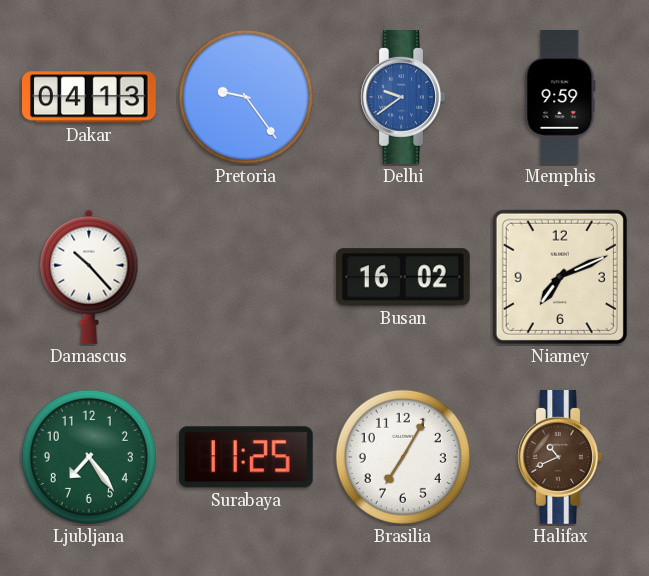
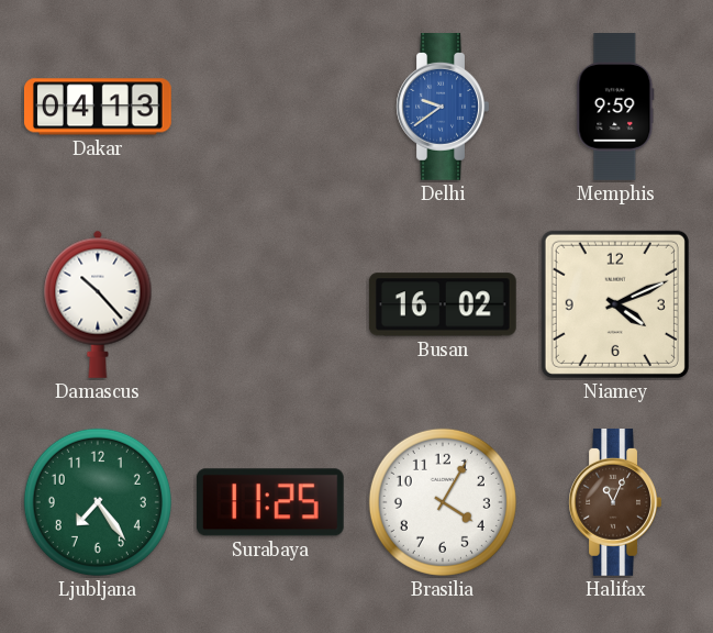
Pretoria: 9:24 -> none (246, 97)
Niamey: 7:11 -> 4:11 (615, 304)
Brasilia: 7:05 -> 4:05 (443, 502)
Halifax: 10:41 -> 11:04 (615, 503)
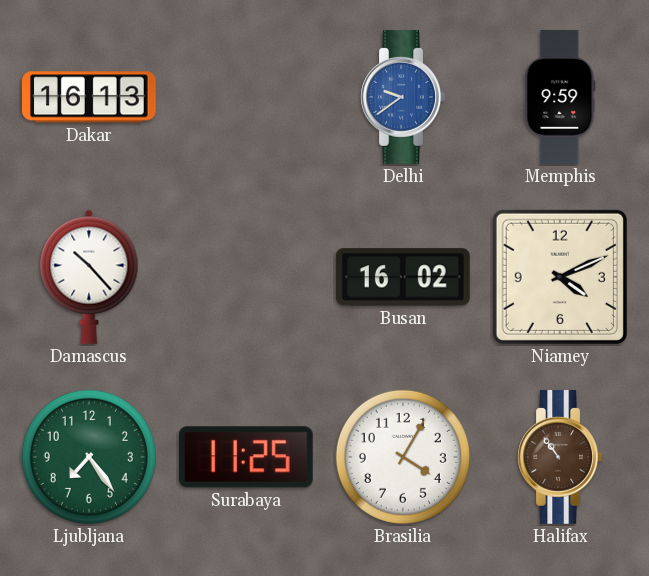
Dakar: 04:13 -> 16:13 (89, 97)
Halifax: 11:04 -> 10:54 (560, 458)
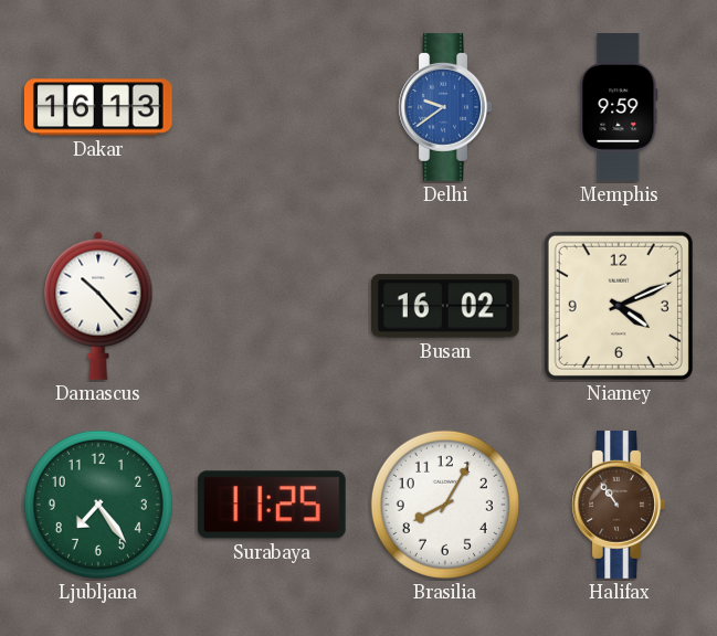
Brasilia: 4:05 -> 8:05 (445, 505)
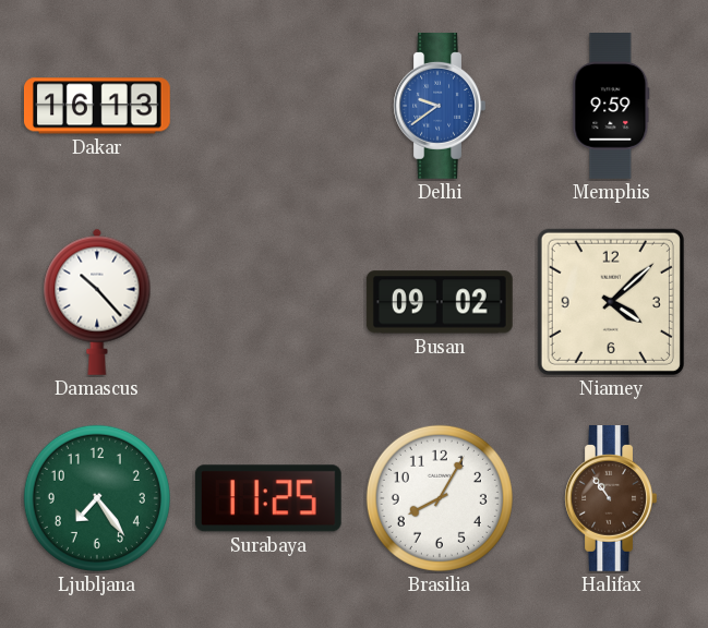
Busan: 16:02 -> 09:02 (440, 302)
Niamey: 4:11 -> 4:08 (611, 302)
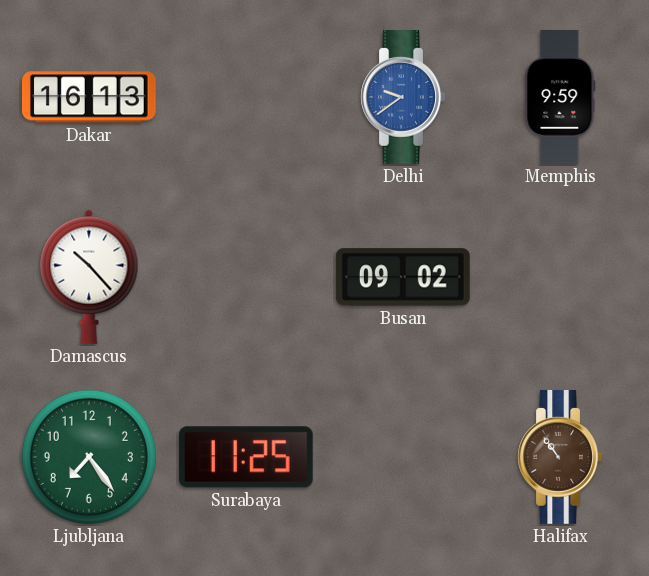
Niamey: 4:08 -> none (611, 302)
Brasilia: 8:05 -> none (440, 498)
